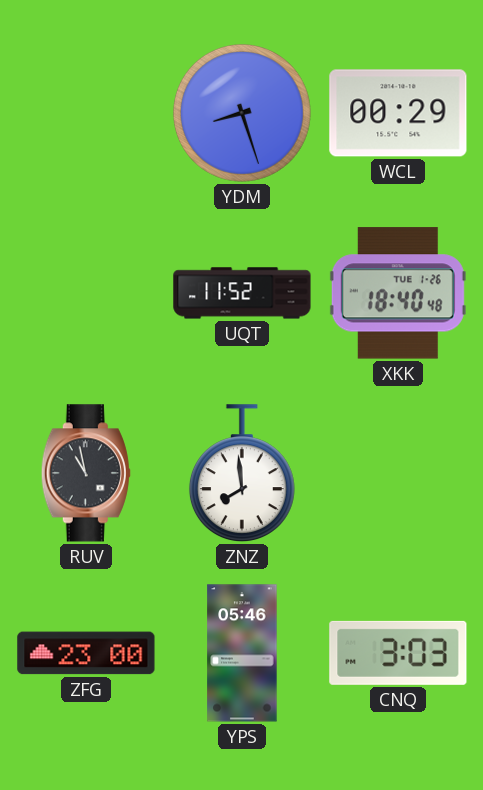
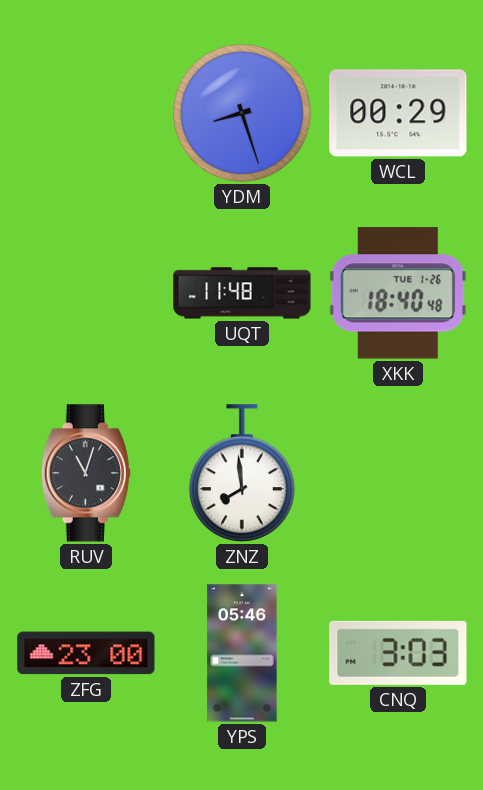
UQT: 11:52 -> 11:48 (242, 293)
RUV: 10:58 -> 11:03 (86, 473)
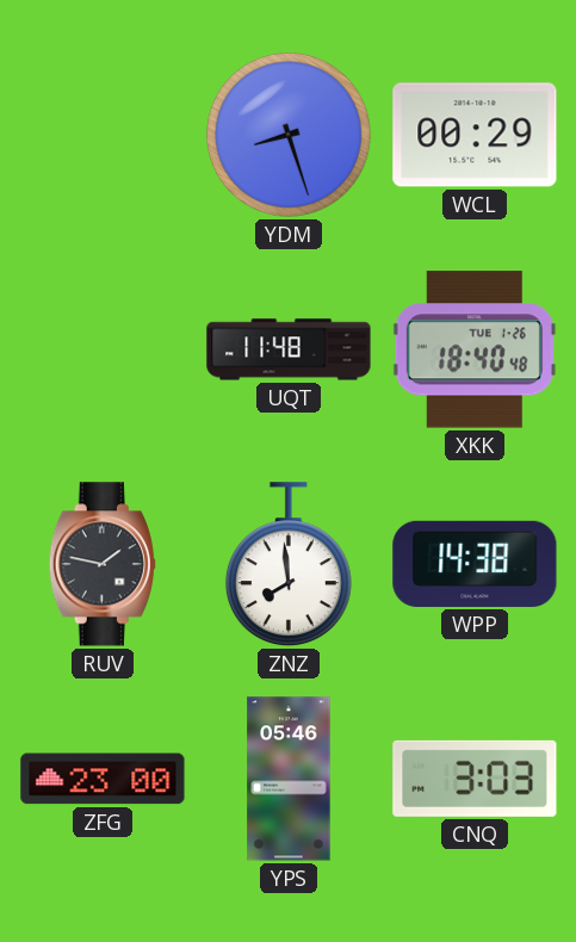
RUV: 11:03 -> 1:47 (103, 564)
WPP: none -> 14:38 (475, 564)
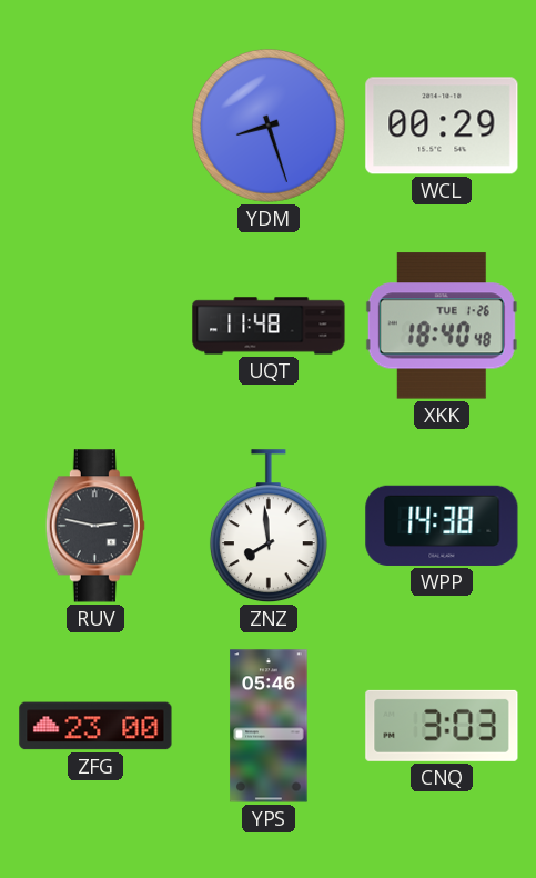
RUV: 1:47 -> 2:47 (95, 526)
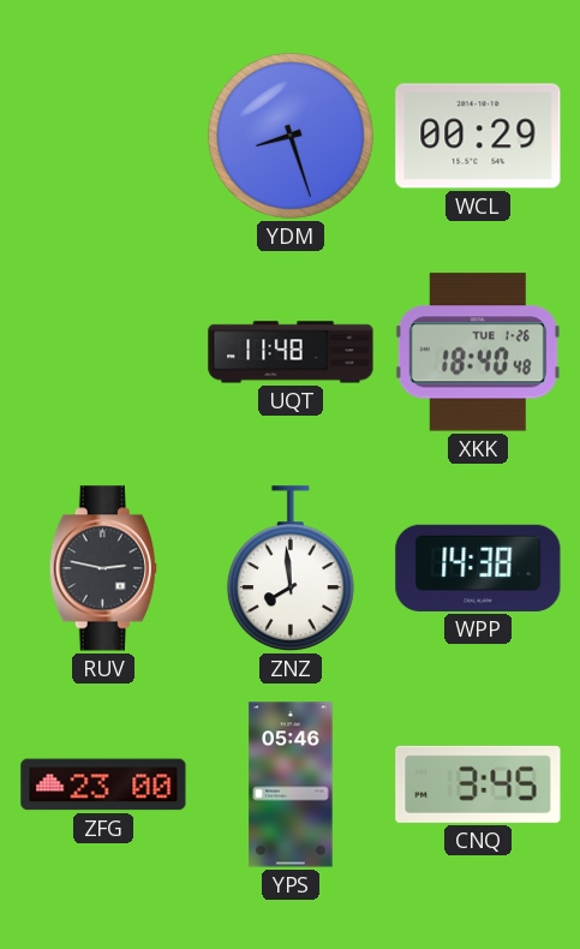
CNQ: 3:03 -> 3:45 (478, 784)
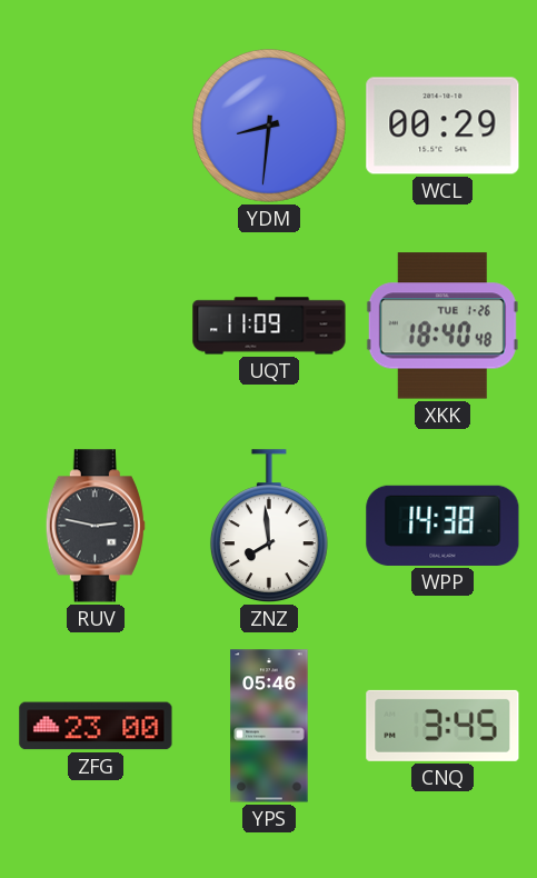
YDM: 8:27 -> 8:31 (269, 126)
UQT: 11:48 -> 11:09 (269, 326)
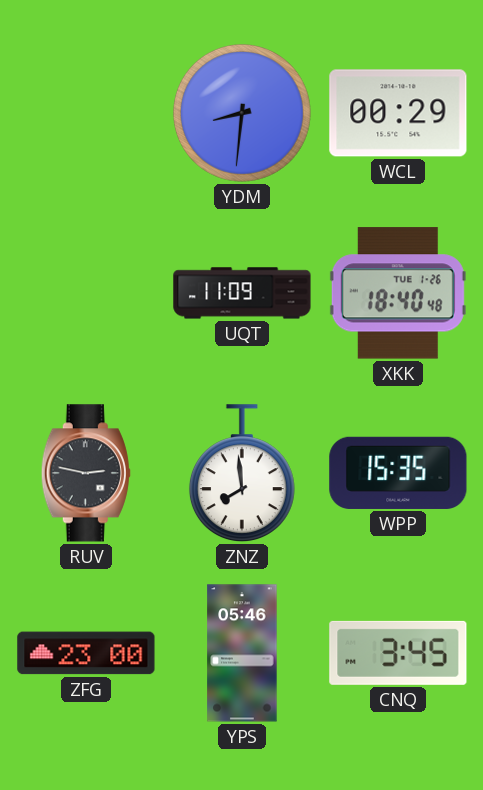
WPP: 14:38 -> 15:35 (398, 473)
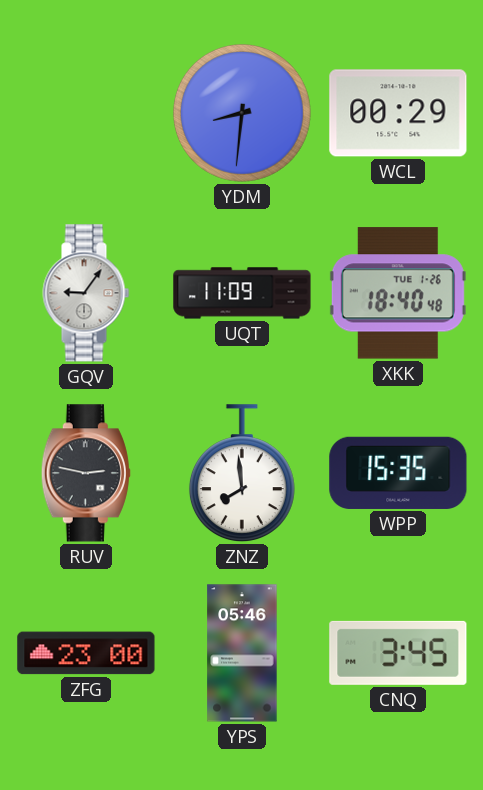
GQV: none -> 9:06 (86, 293)
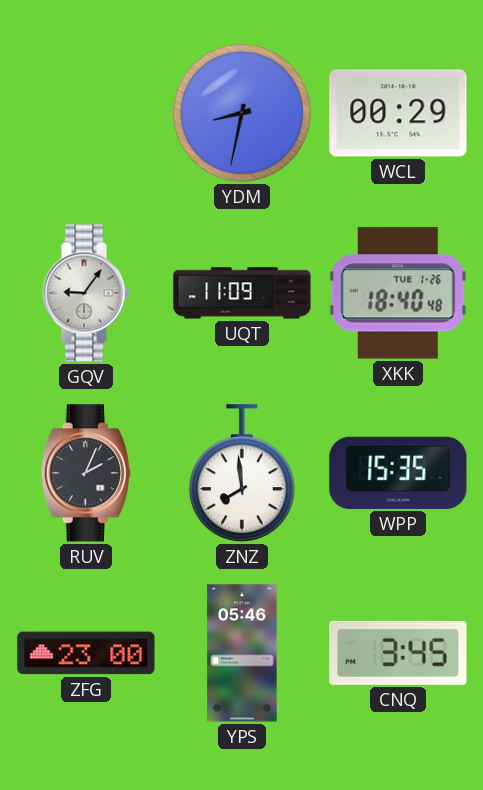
YDM: 8:31 -> 8:32 (242, 113)
RUV: 2:47 -> 2:04 (86, 473)
